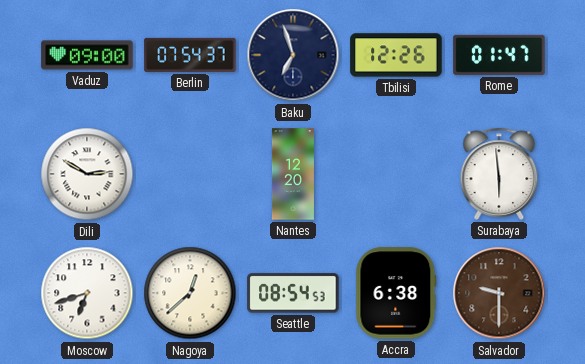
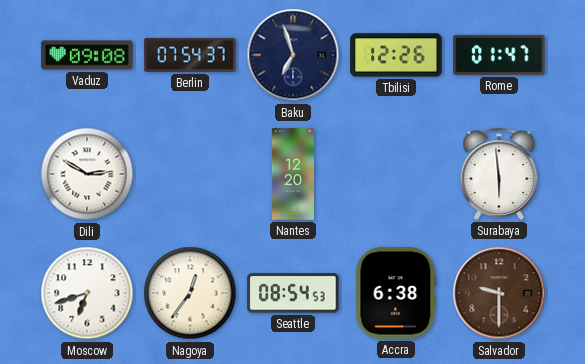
Vaduz: 09:00 -> 09:08 (87, 55)
Nagoya: 12:38 -> 12:36 (190, 293)
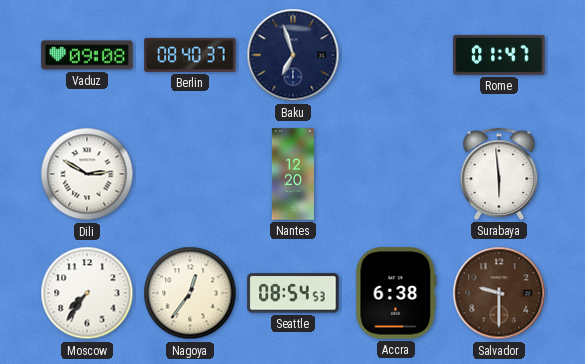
Berlin: 07:54 -> 08:40 (190, 55)
Tbilisi: 12:26 -> none (396, 55)
Moscow: 6:42 -> 7:36 (87, 293)
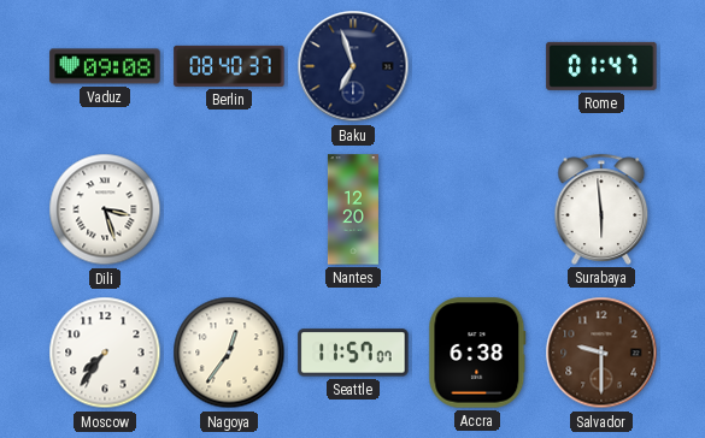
Dili: 2:50 -> 3:27 (105, 209)
Seattle: 08:54 -> 11:57 (353, 353)
